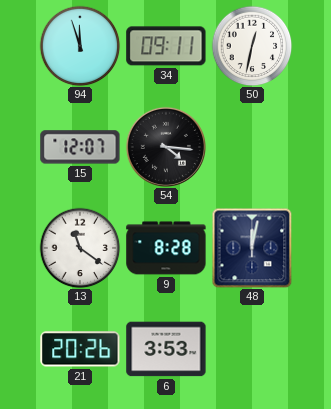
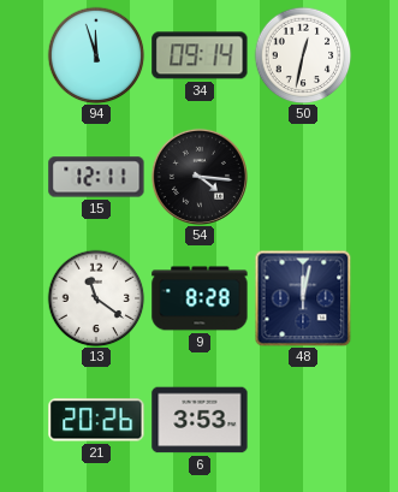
34: 09:11 -> 09:14 (200, 55)
15: 12:07 -> 12:11 (96, 177)
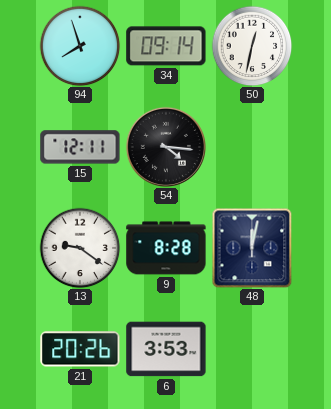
94: 11:57 -> 7:57 (80, 46)
13: 11:21 -> 9:21 (80, 248)
